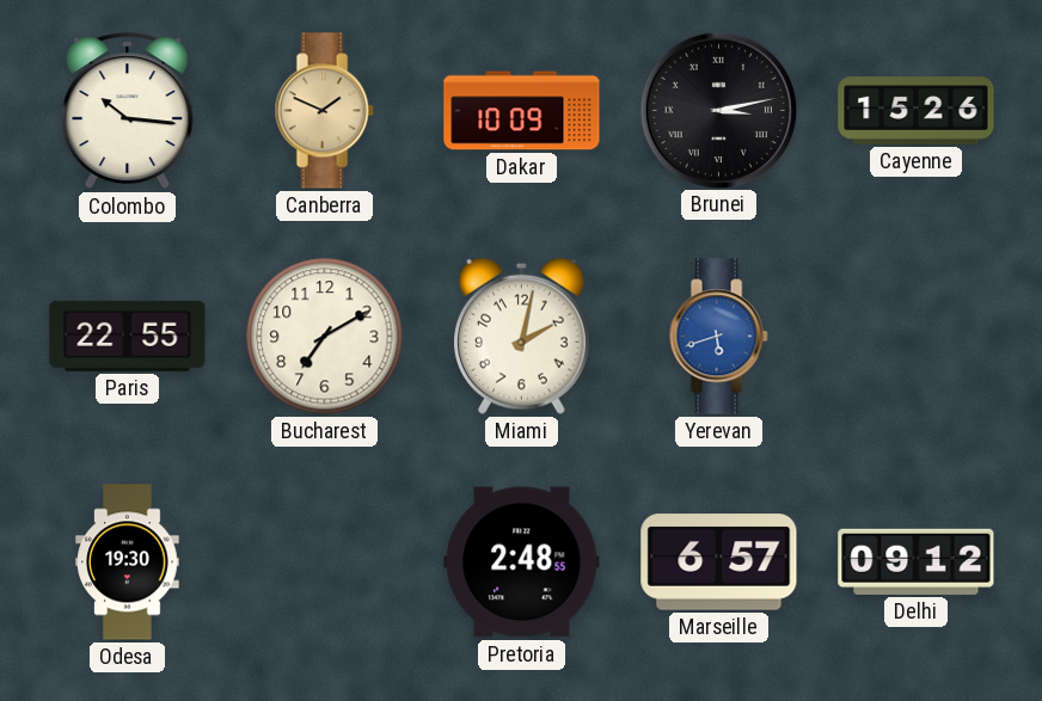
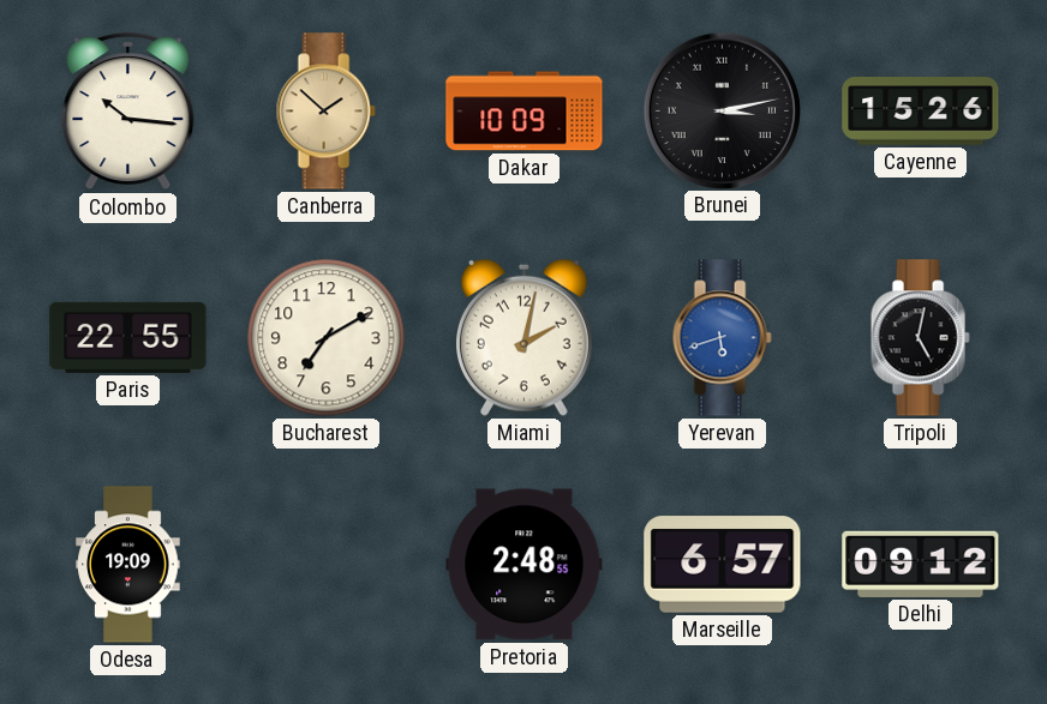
Canberra: 1:49 -> 1:52 (325, 112)
Tripoli: none -> 5:02 (920, 338)
Odesa: 19:30 -> 19:09 (128, 565)
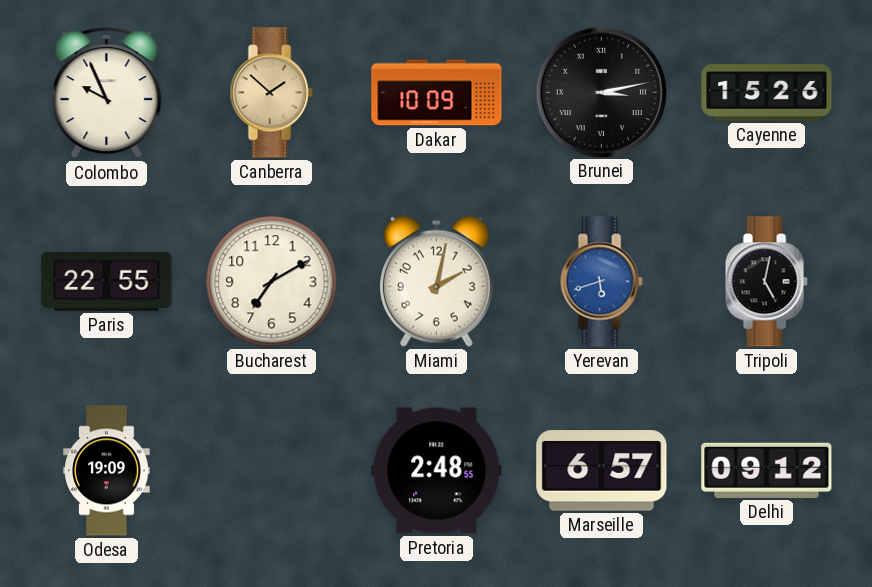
Colombo: 10:16 -> 9:56 (107, 93)
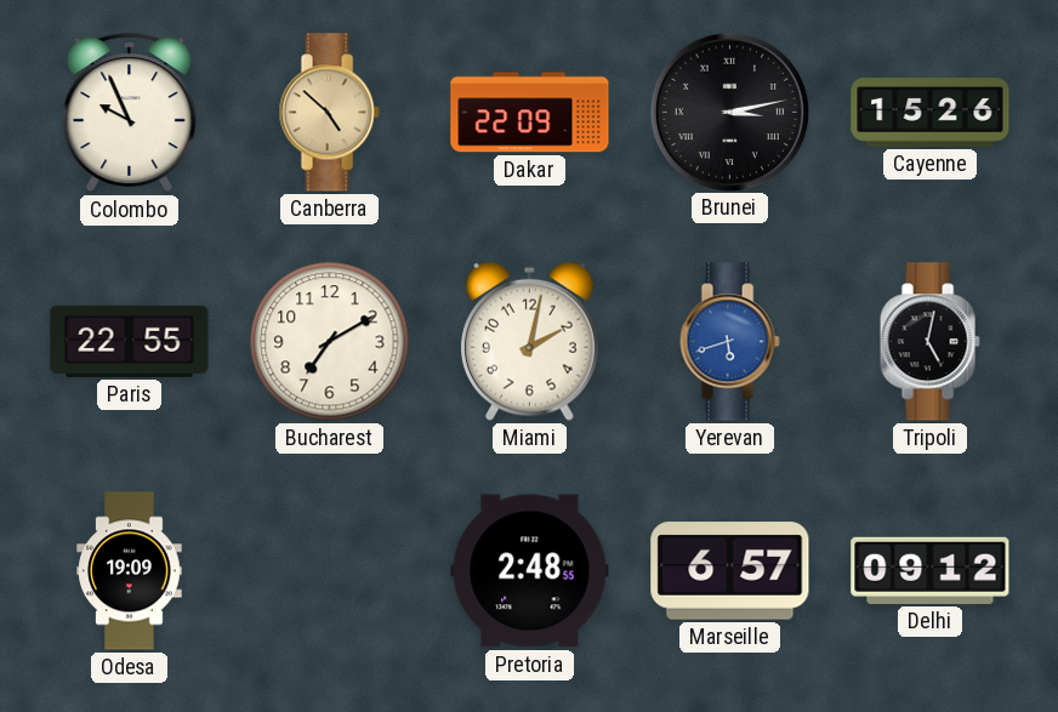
Canberra: 1:52 -> 4:52 (329, 113)
Dakar: 10:09 -> 22:09 (530, 113)
